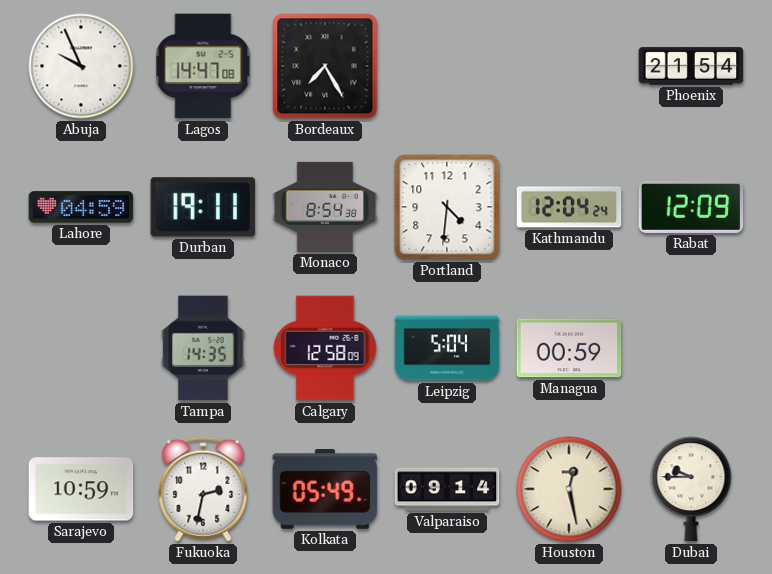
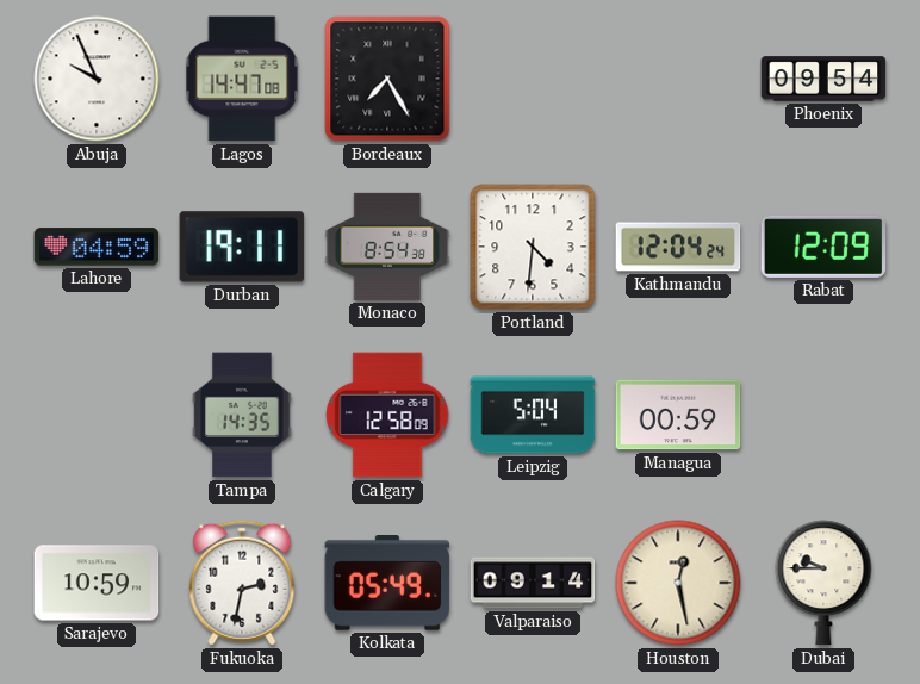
Phoenix: 21:54 -> 09:54 (823, 79)
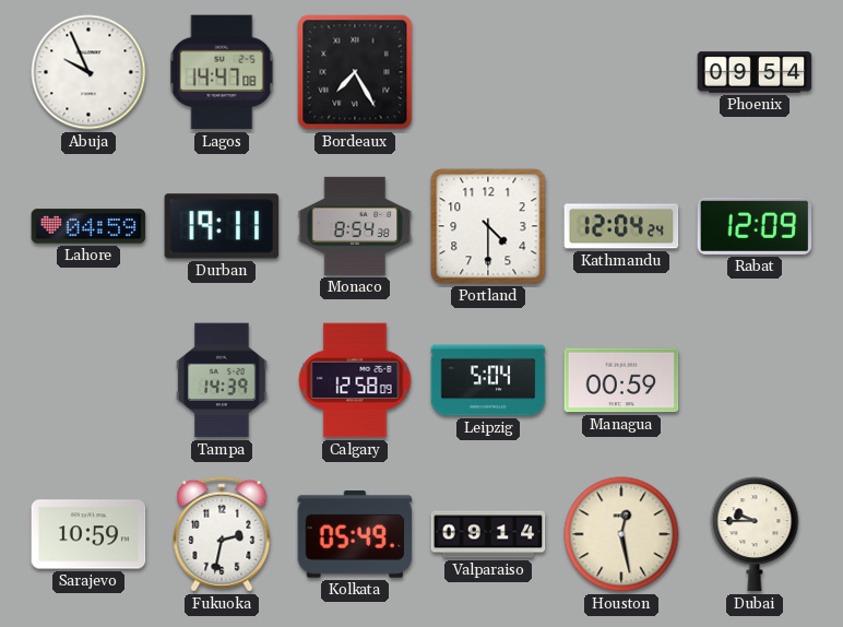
Portland: 4:31 -> 4:30 (488, 226)
Tampa: 14:35 -> 14:39 (222, 380)
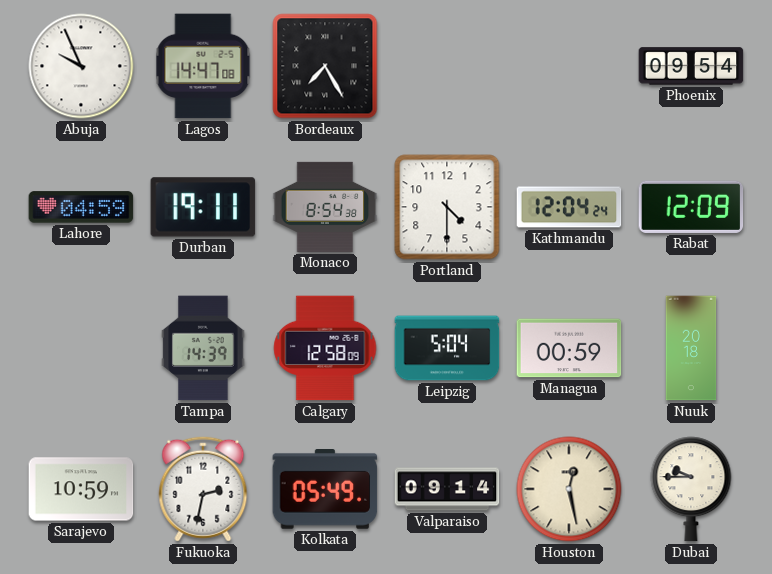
Nuuk: none -> 20:18 (691, 348)
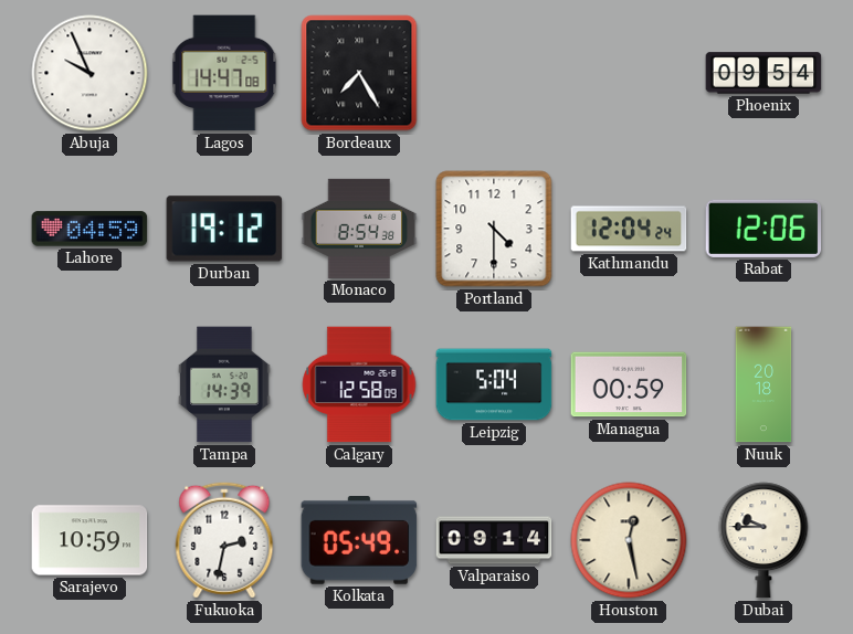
Durban: 19:11 -> 19:12 (224, 229)
Rabat: 12:09 -> 12:06 (764, 229)
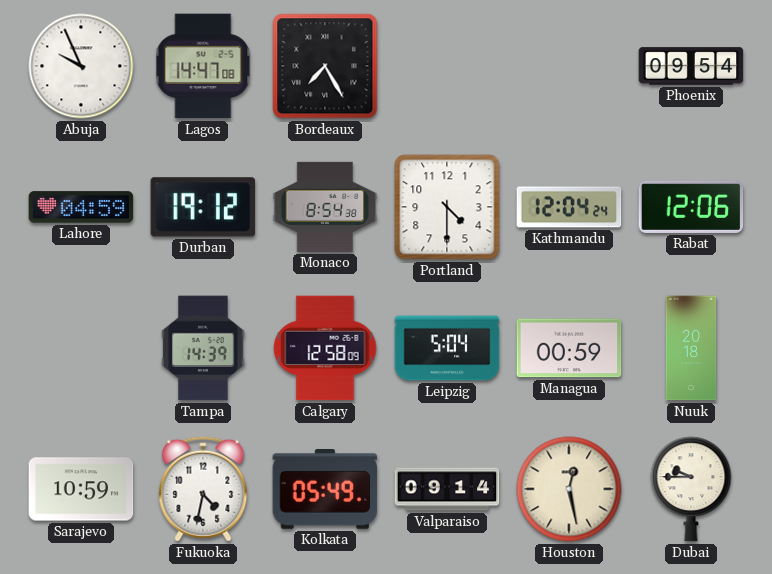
Fukuoka: 2:32 -> 4:32 (203, 489)
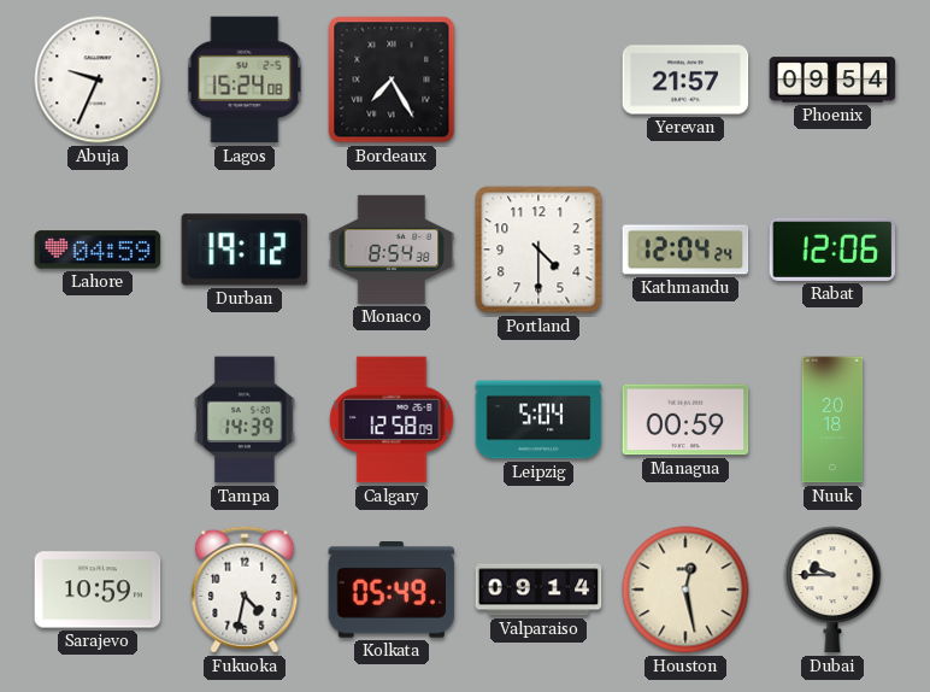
Abuja: 9:56 -> 9:34 (98, 80)
Lagos: 14:47 -> 15:24 (245, 80)
Yerevan: none -> 21:57 (685, 80)
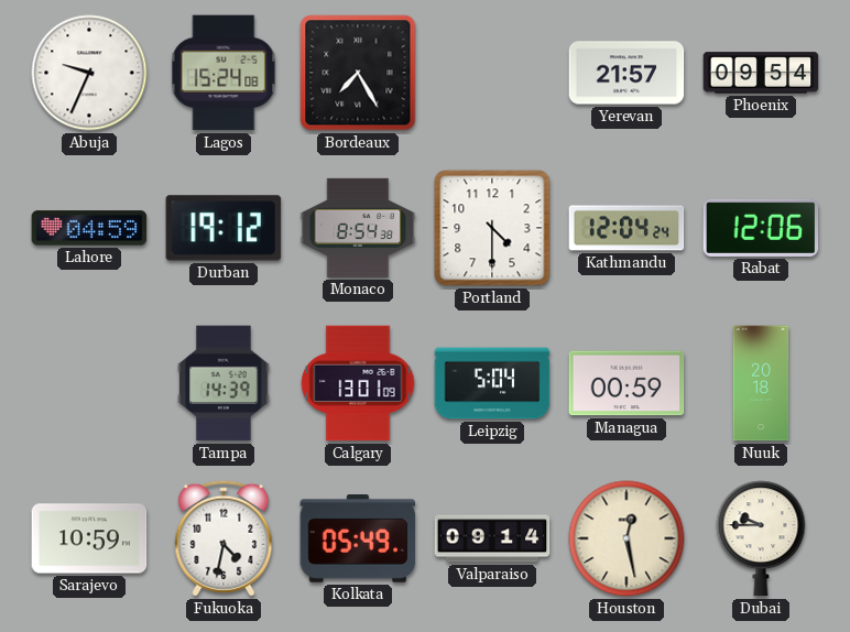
Calgary: 12:58 -> 13:01 (358, 383)
